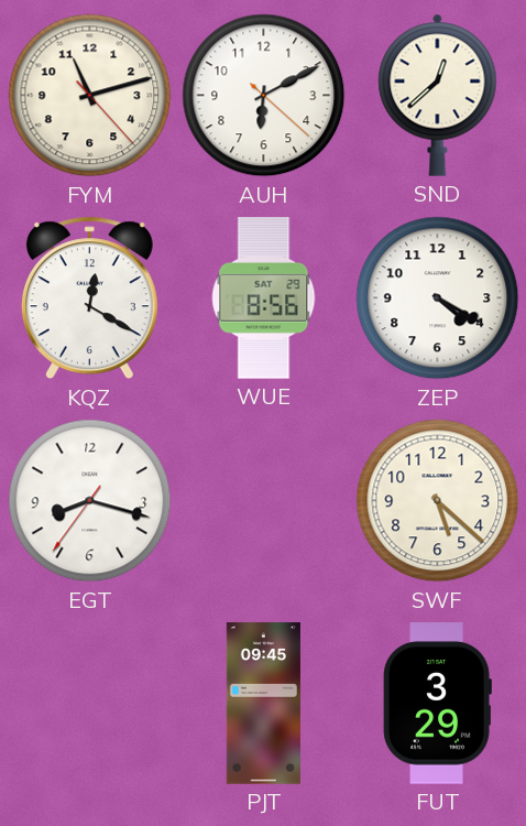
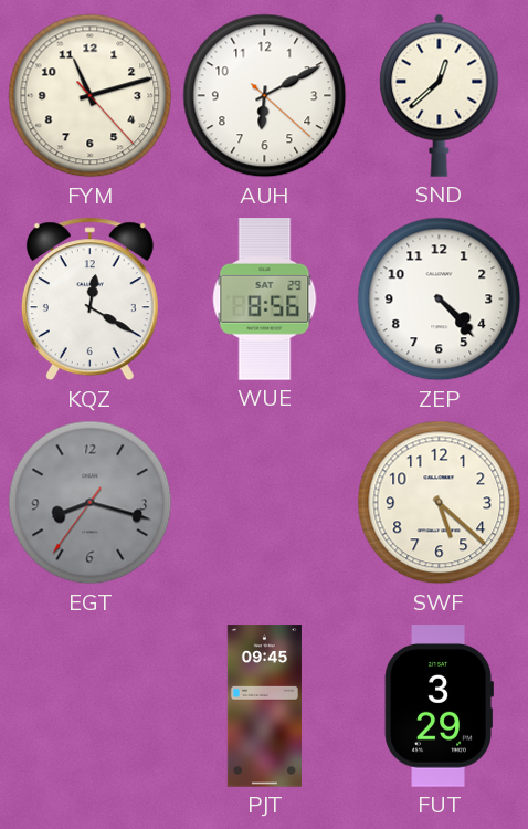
ZEP: 4:20 -> 4:23 (440, 300)
EGT dial: white -> grey (91, 503)
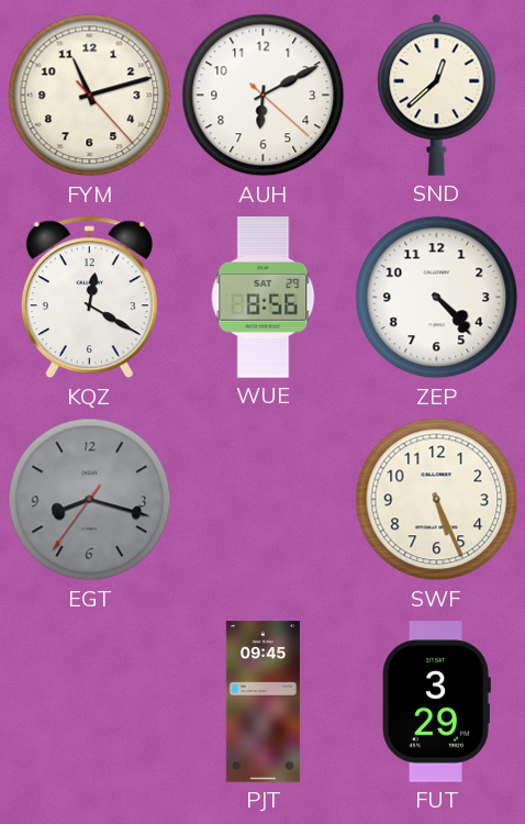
SWF: 5:22 -> 5:26 (437, 500)
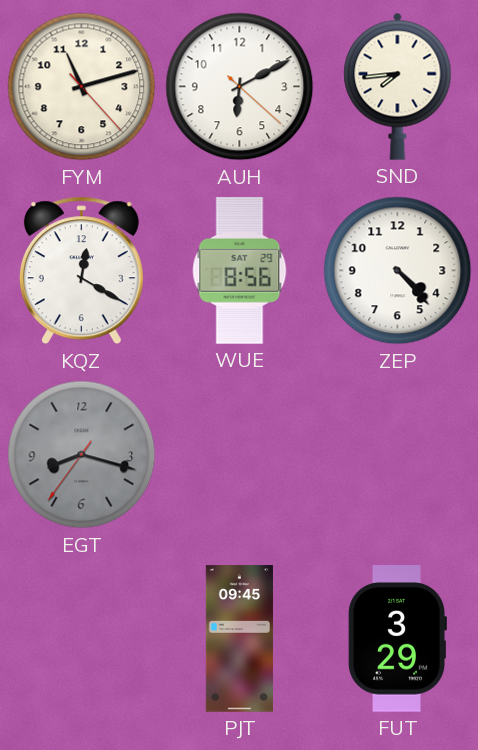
SND: 12:38 -> 7:44 (398, 86)
SWF: 5:26 -> none (437, 500)
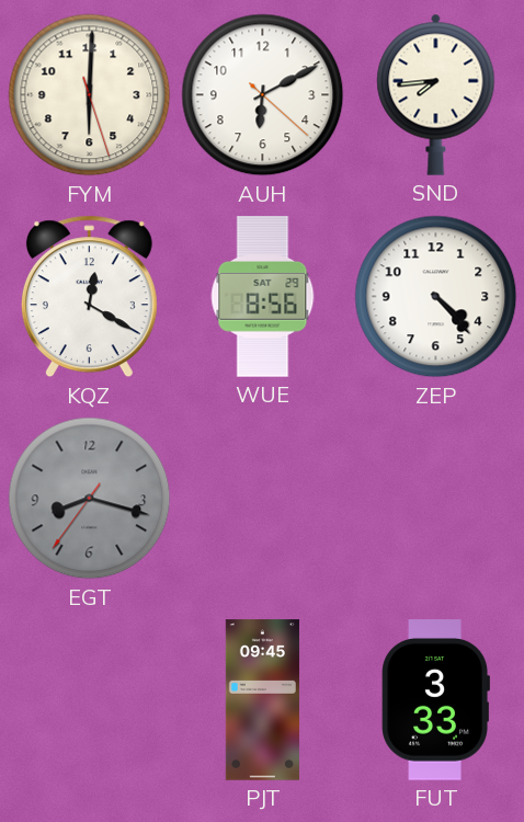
FYM: 11:12 -> 6:00 (90, 95)
FUT: 3:29 -> 3:33 (435, 700)
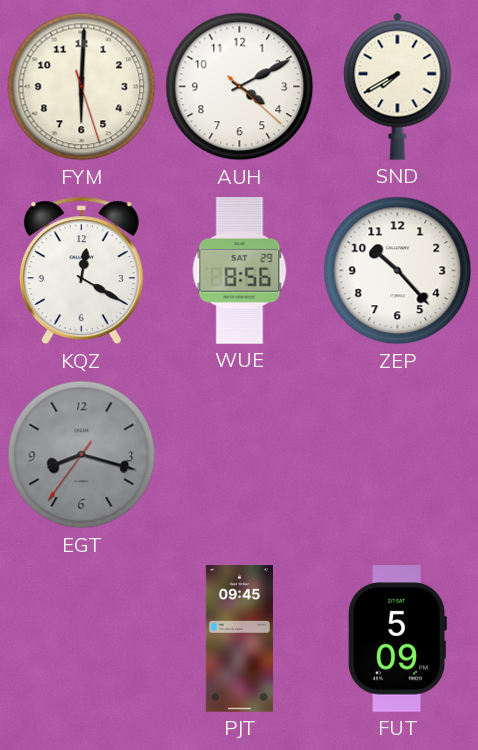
AUH: 6:10 -> 4:10 (240, 87)
SND: 7:44 -> 7:40 (398, 86)
ZEP: 4:23 -> 10:23 (398, 271)
FUT: 3:33 -> 5:09 (397, 639)
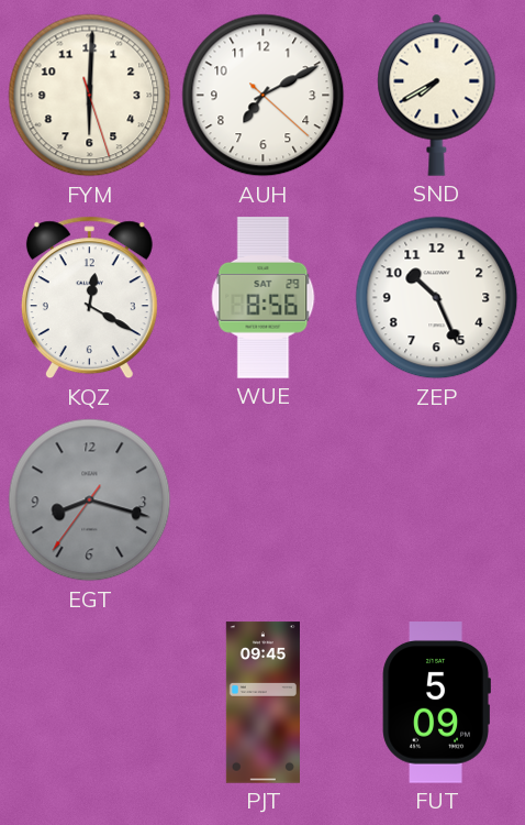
AUH: 4:10 -> 7:10 (264, 96)
ZEP: 10:23 -> 10:26 (437, 298)
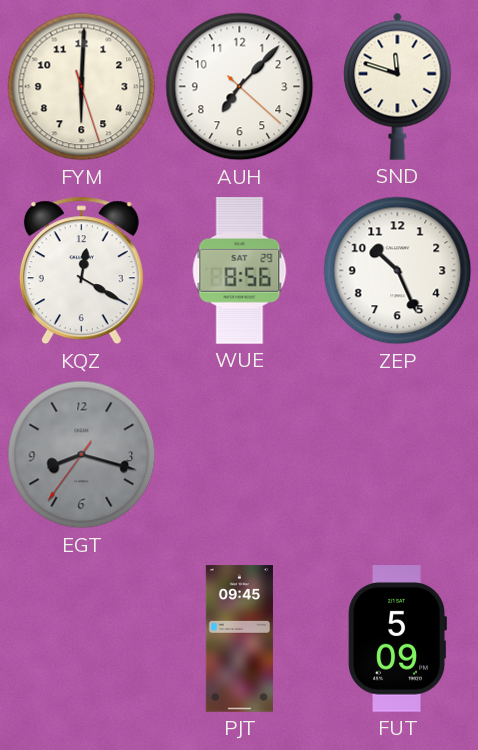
AUH: 7:10 -> 7:07 (240, 87)
SND: 7:40 -> 11:48 (398, 86)
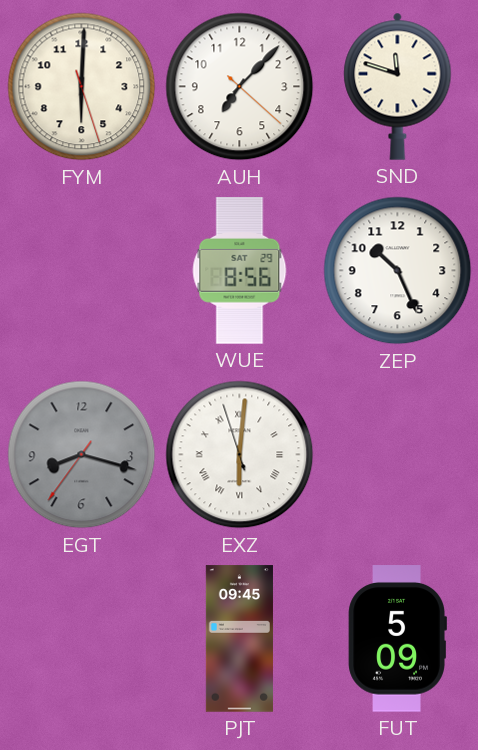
KQZ: 12:20 -> none (81, 271)
EXZ: none -> 6:00 (240, 455)
